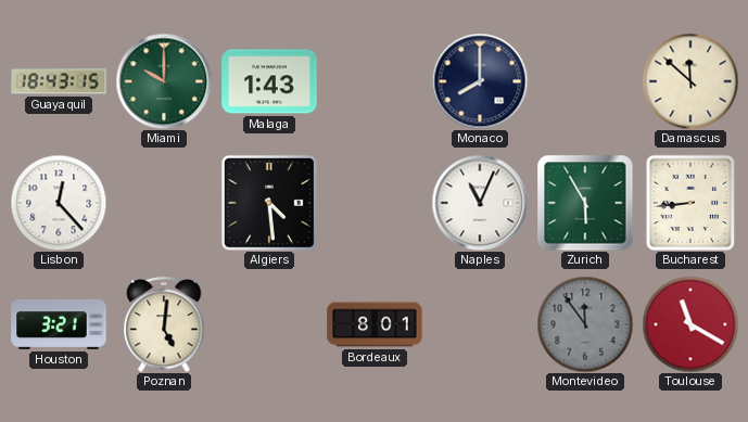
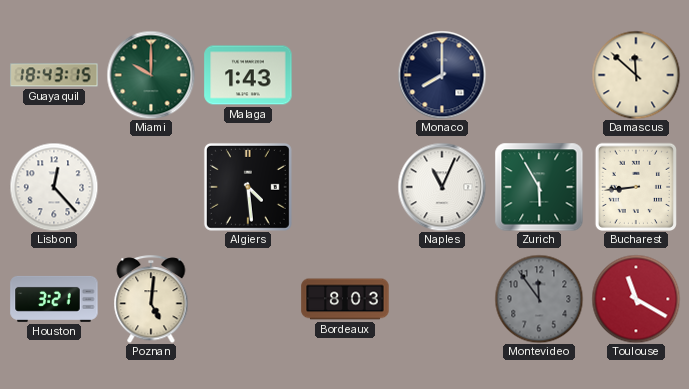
Bordeaux: 8:01 -> 8:03 (345, 299)
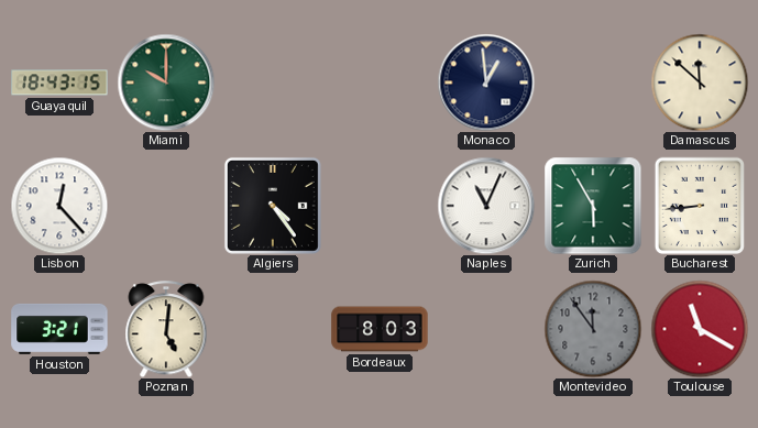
Malaga: 1:43 -> none (248, 75)
Monaco: 8:00 -> 12:59 (486, 83)
Algiers: 4:29 -> 4:24 (273, 206)
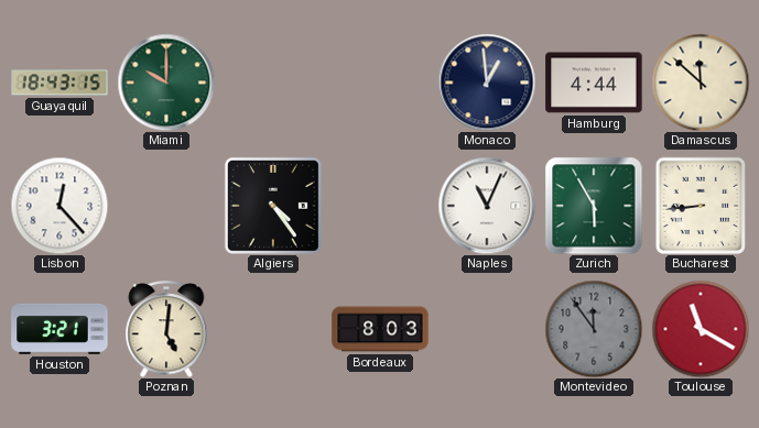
Hamburg: none -> 4:44 (594, 83)
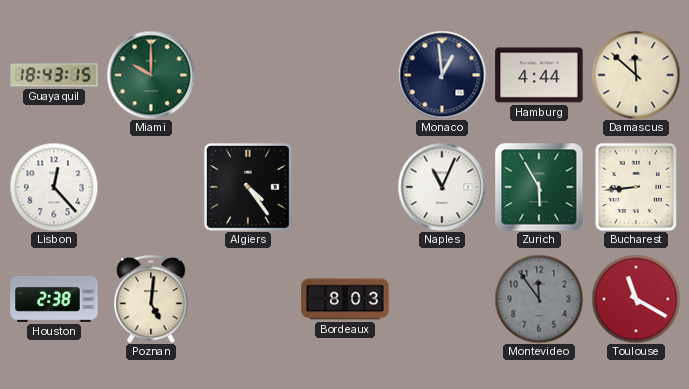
Houston: 3:21 -> 2:38 (54, 299)
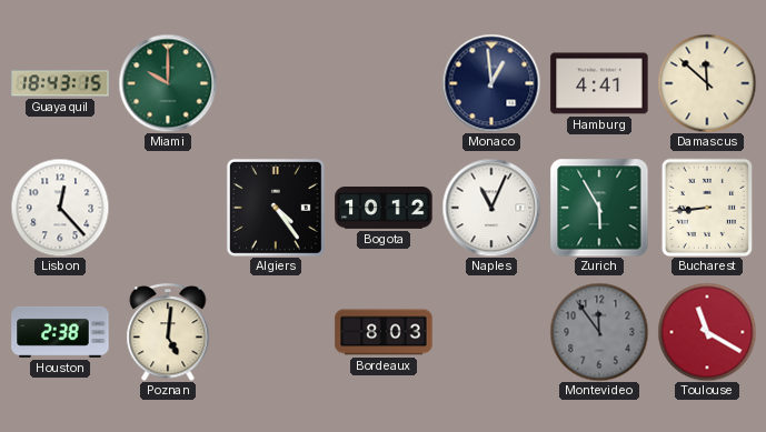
Hamburg: 4:44 -> 4:41 (599, 83)
Bogota: none -> 10:12 (384, 209)
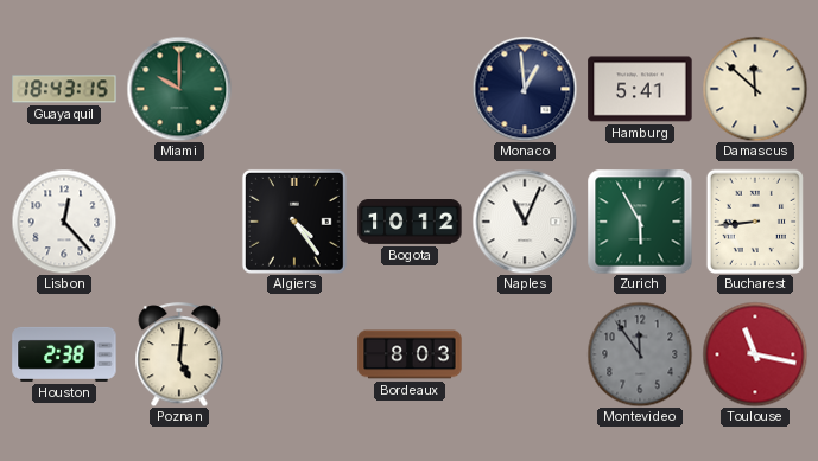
Hamburg: 4:41 -> 5:41 (640, 89)
Toulouse: 11:20 -> 11:17 (755, 354)
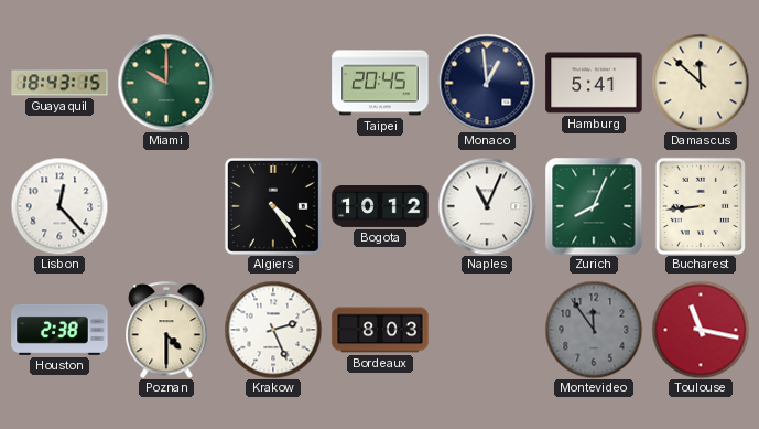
Taipei: none -> 20:45 (380, 83)
Zurich: 5:55 -> 8:04 (594, 206)
Poznan: 5:01 -> 4:30 (166, 330)
Krakow: none -> 2:26 (273, 330)
